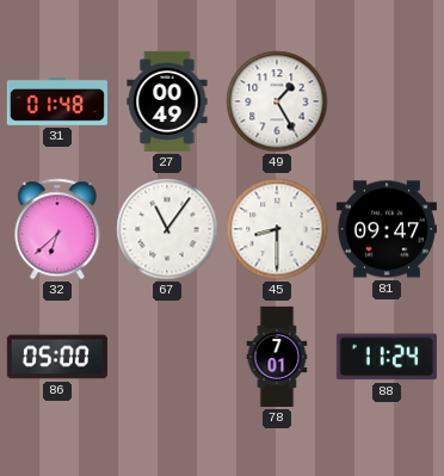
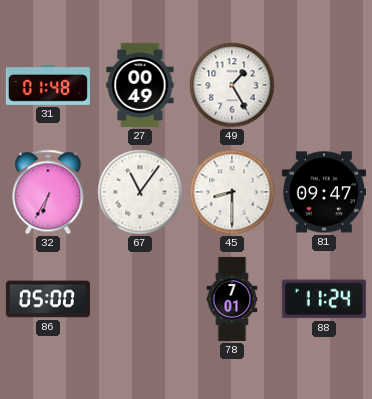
32: 6:38 -> 6:35 (48, 192)
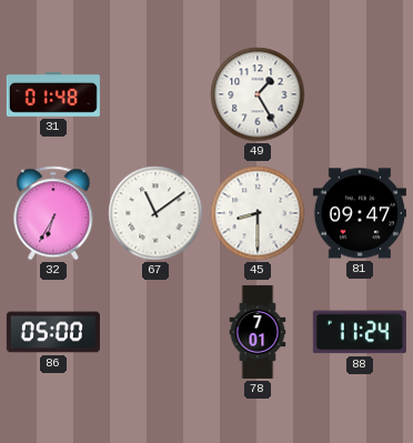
27: 00:49 -> none (140, 85)
67: 11:06 -> 11:09 (155, 213)
